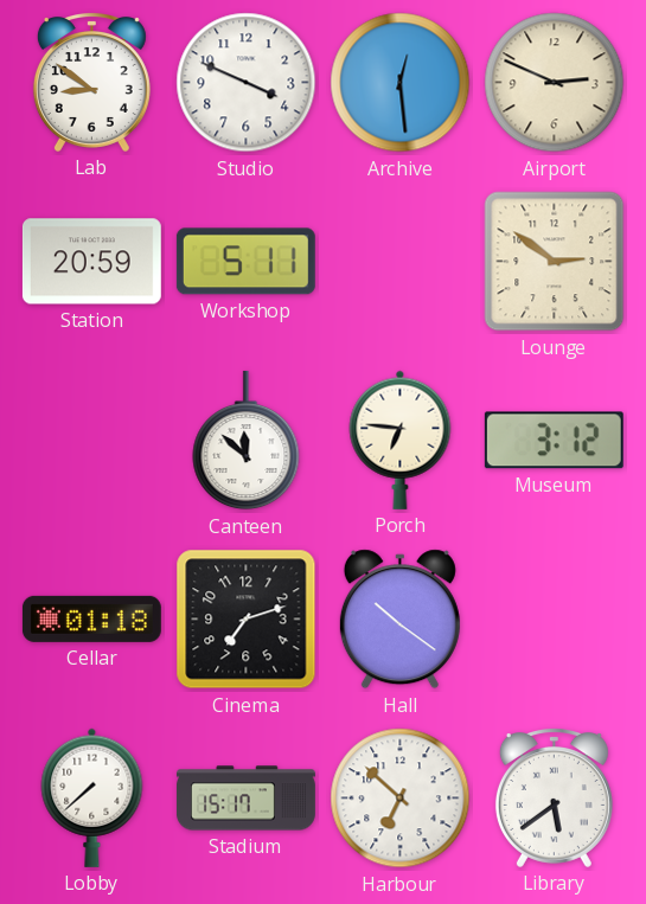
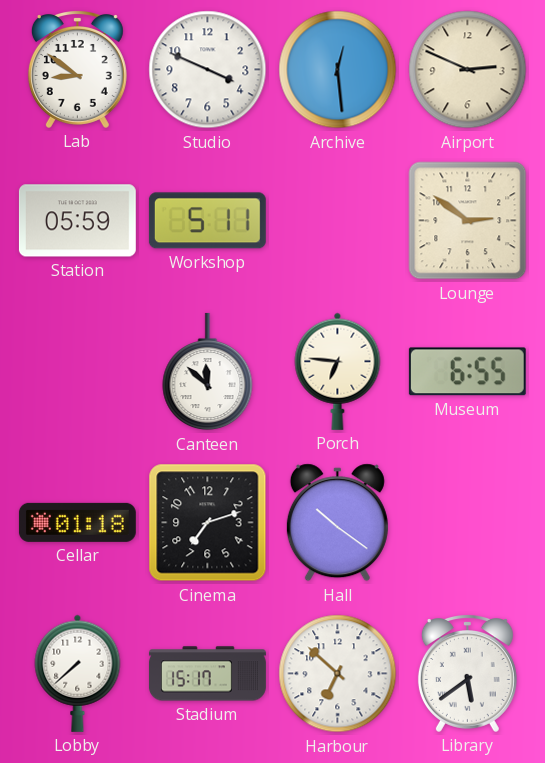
Station: 20:59 -> 05:59 (77, 221)
Museum: 3:12 -> 6:55 (467, 372)
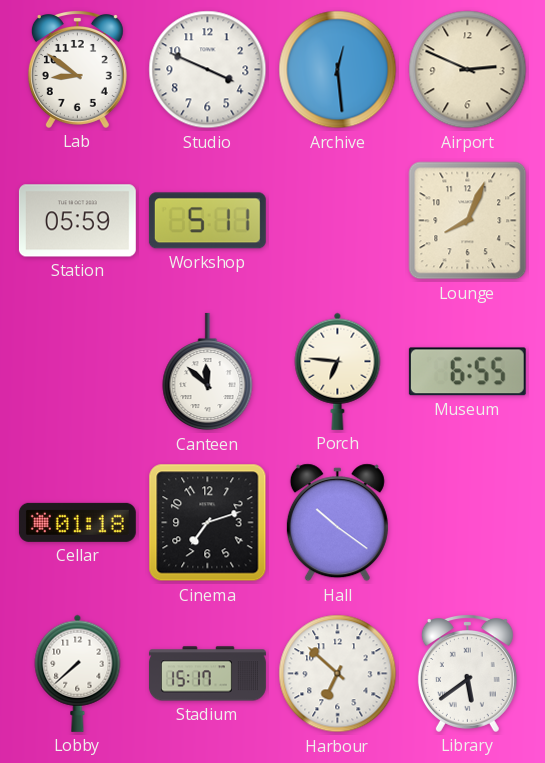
Lounge: 2:51 -> 8:04 (468, 221)
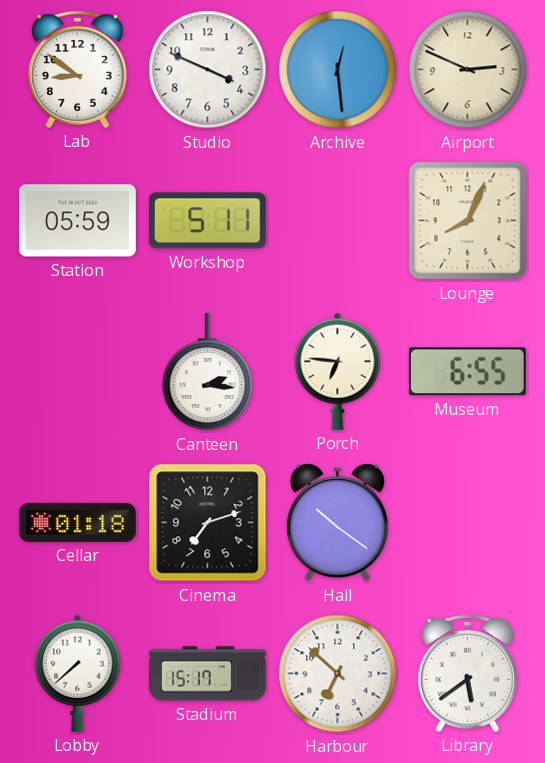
Canteen: 11:52 -> 2:16 (208, 372)
